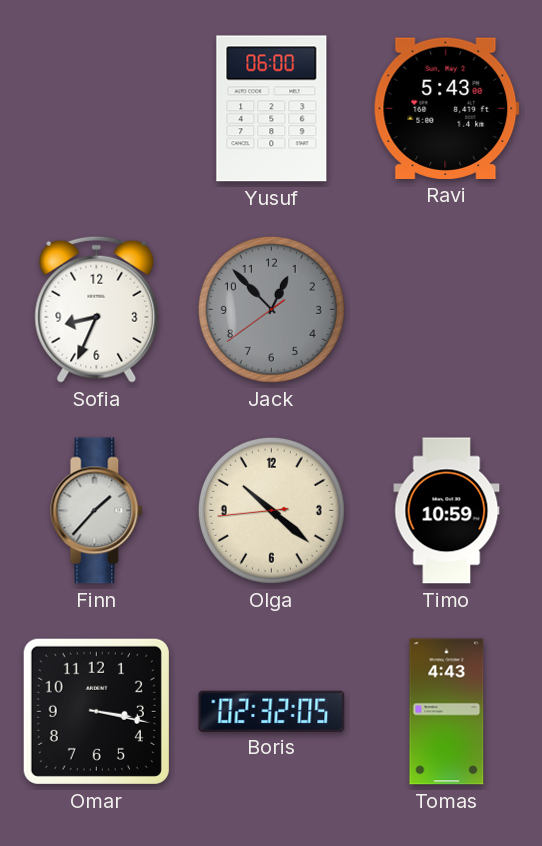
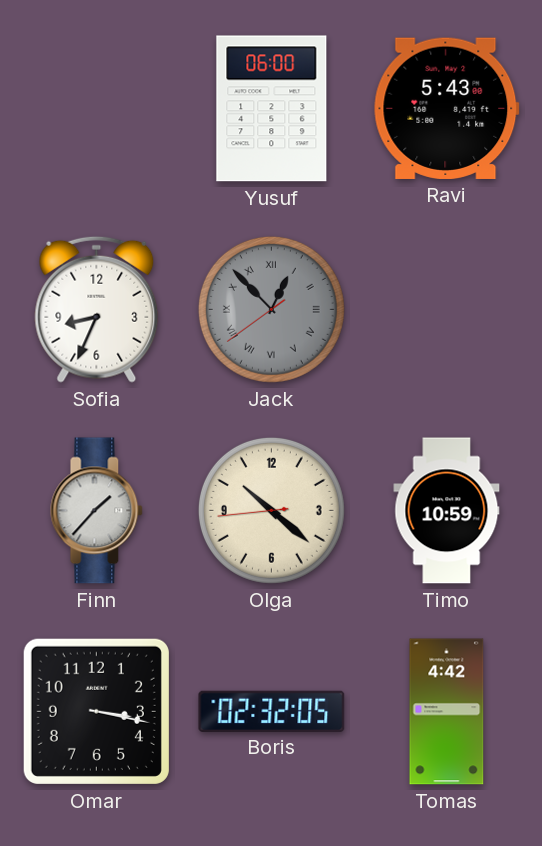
Jack numerals: Arabic -> Roman (271, 309)
Tomas: 4:43 -> 4:42 (447, 712)
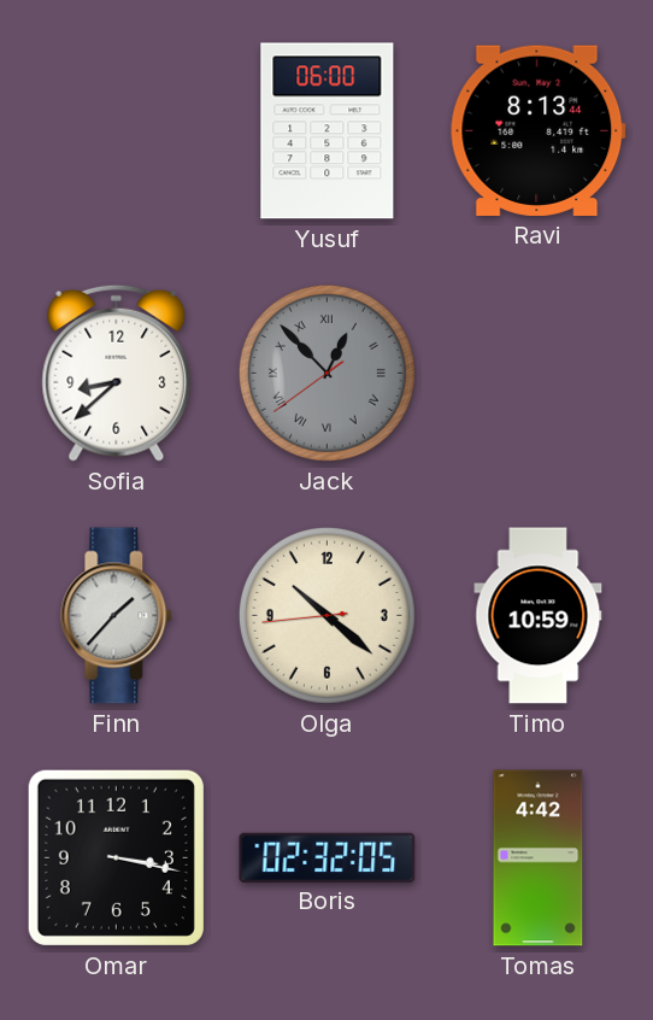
Ravi: 5:43 -> 8:13 (539, 130)
Sofia: 8:34 -> 8:38 (117, 373)
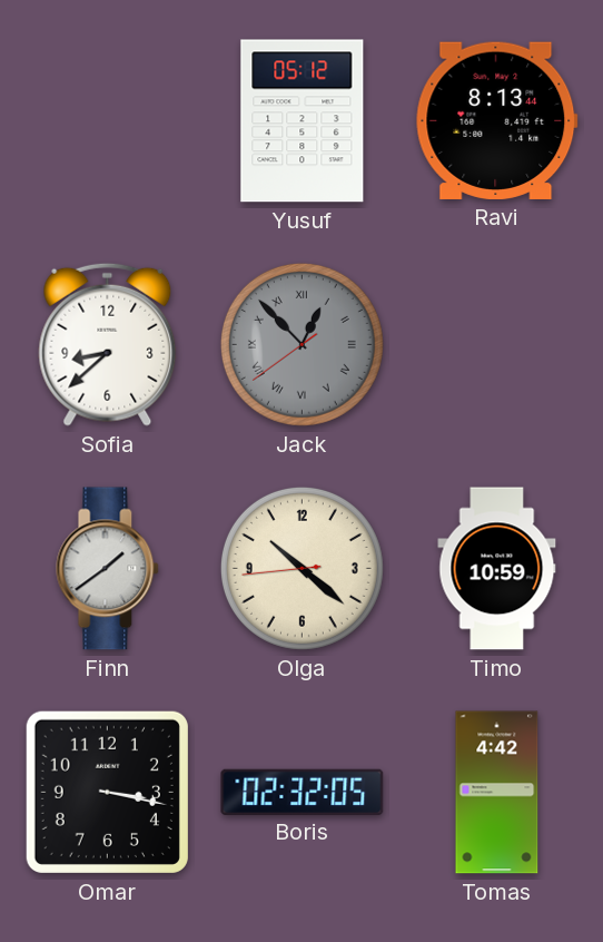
Yusuf: 06:00 -> 05:12 (303, 121)
Finn: 1:37 -> 1:39 (108, 569)
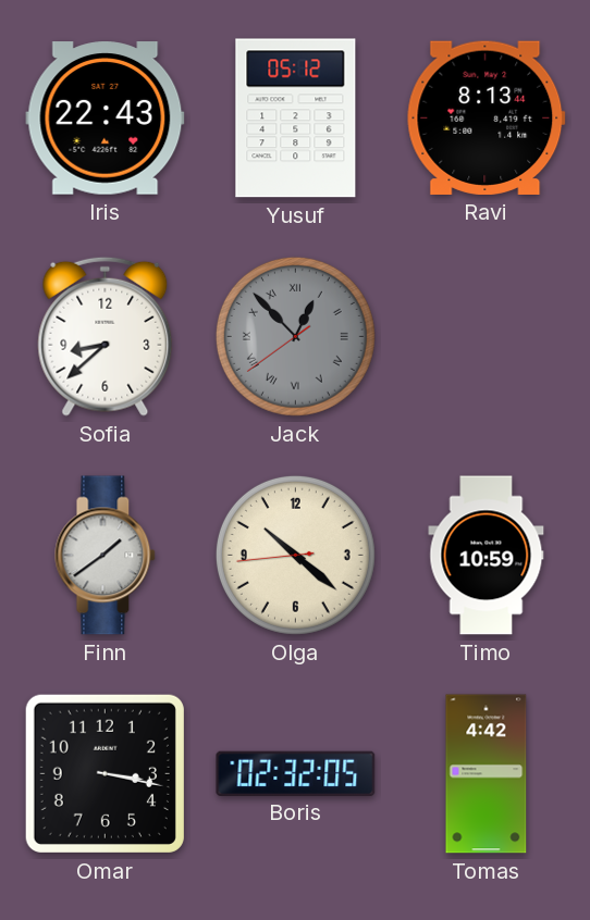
Iris: none -> 22:43 (106, 119)
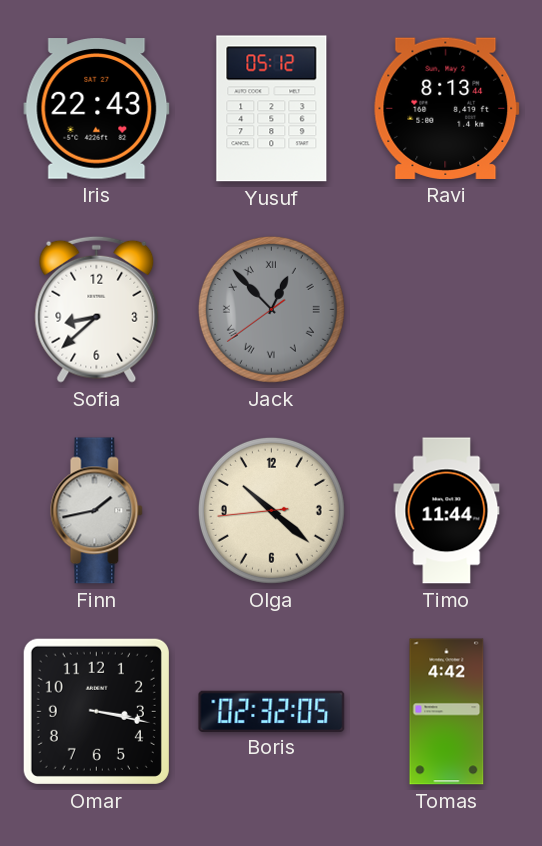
Finn: 1:39 -> 1:43 (97, 511)
Timo: 10:59 -> 11:44 (447, 511)
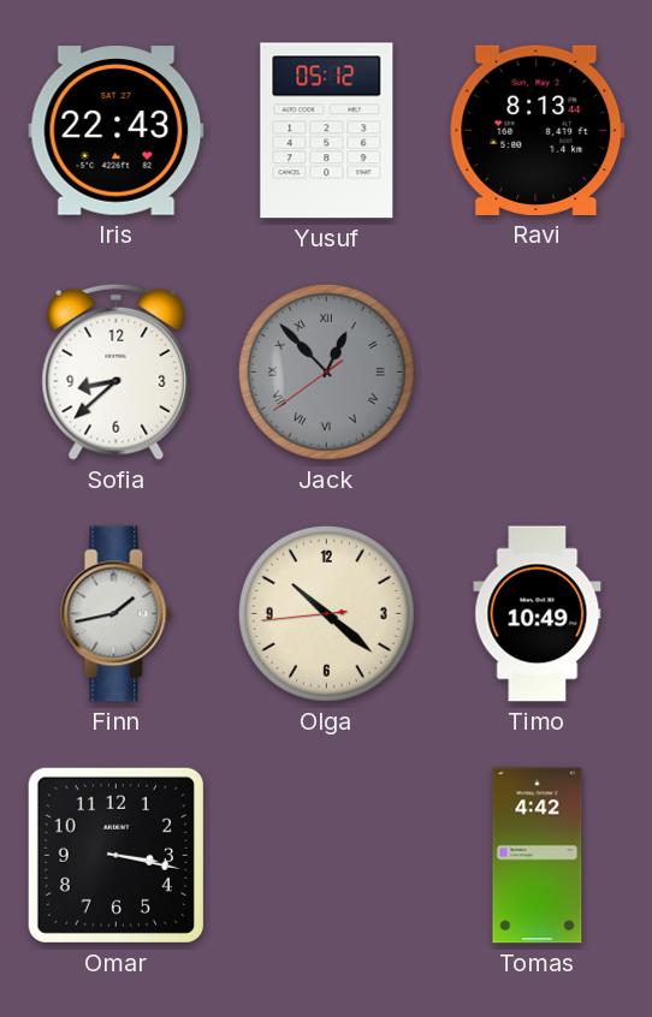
Timo: 11:44 -> 10:49 (538, 614)
Boris: 02:32 -> none (272, 711)
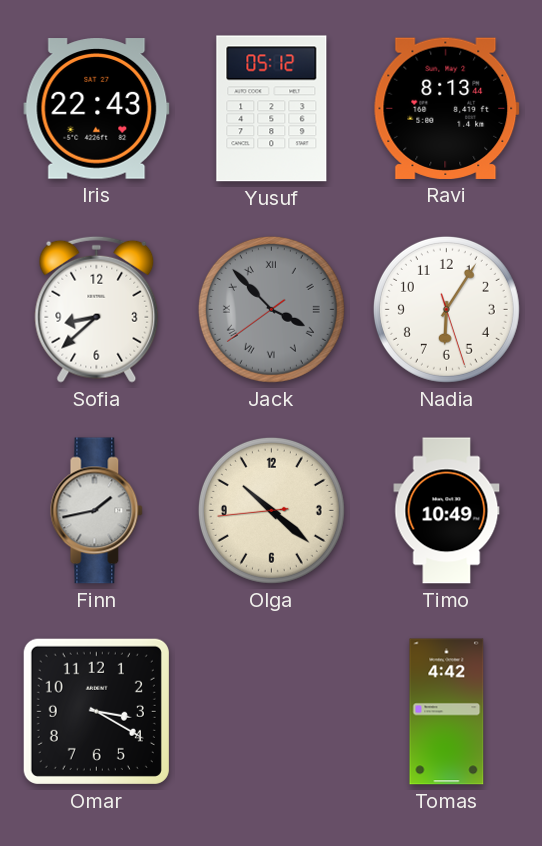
Jack: 12:52 -> 3:52 (271, 309)
Nadia: none -> 6:05 (446, 309)
Omar: 3:17 -> 3:20 (96, 711)
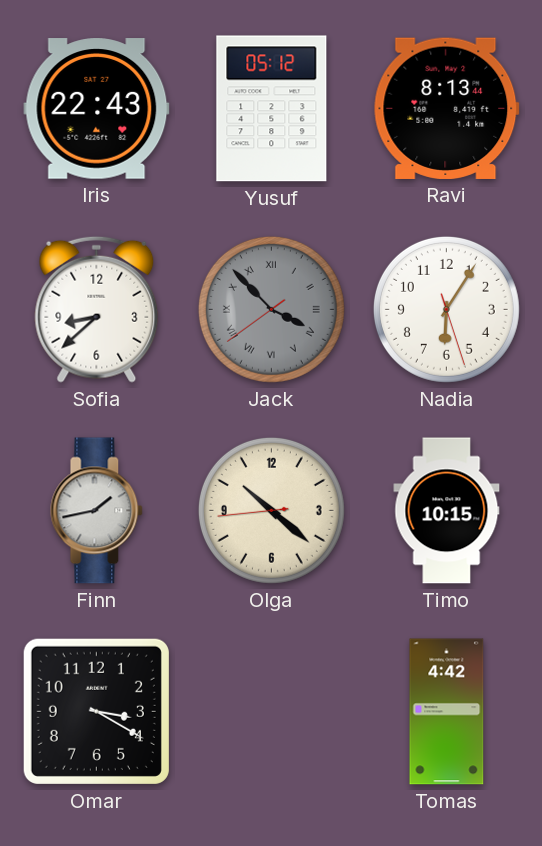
Timo: 10:49 -> 10:15 (447, 511)
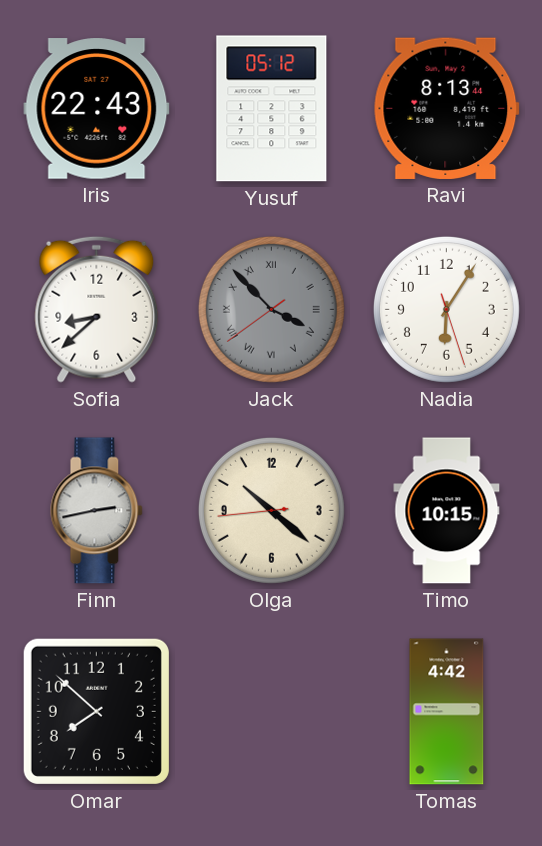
Finn: 1:43 -> 2:43 (97, 511)
Omar: 3:20 -> 7:52 (96, 711)
